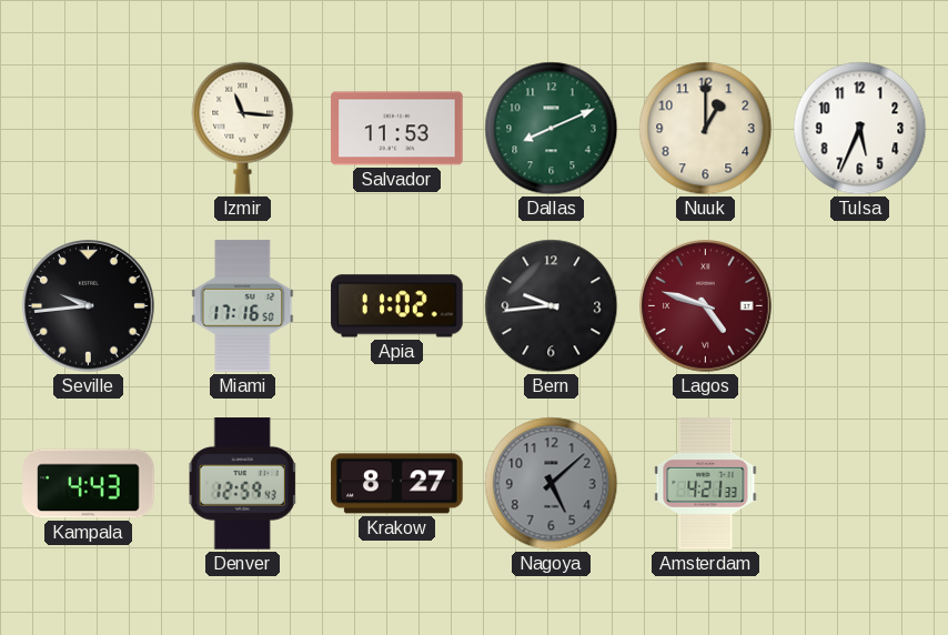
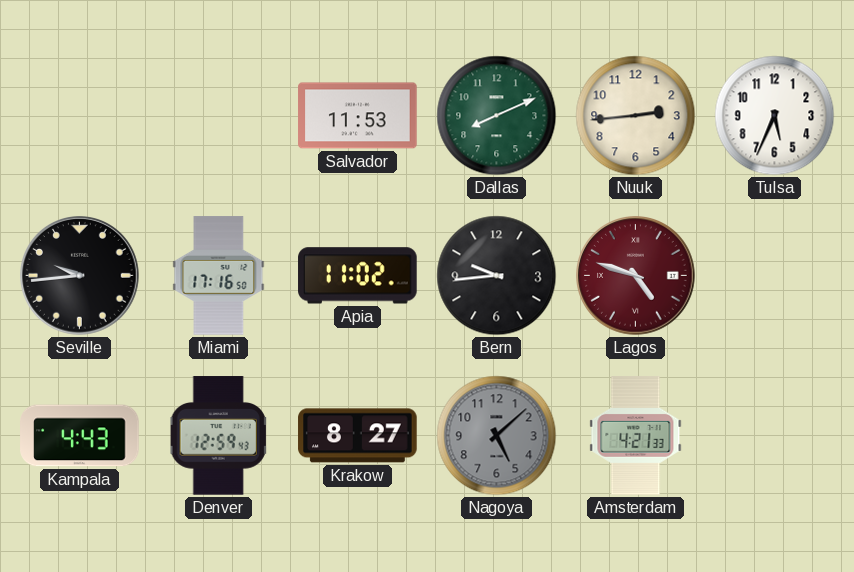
Izmir: 11:16 -> none (243, 128)
Nuuk: 1:00 -> 2:44 (636, 116)
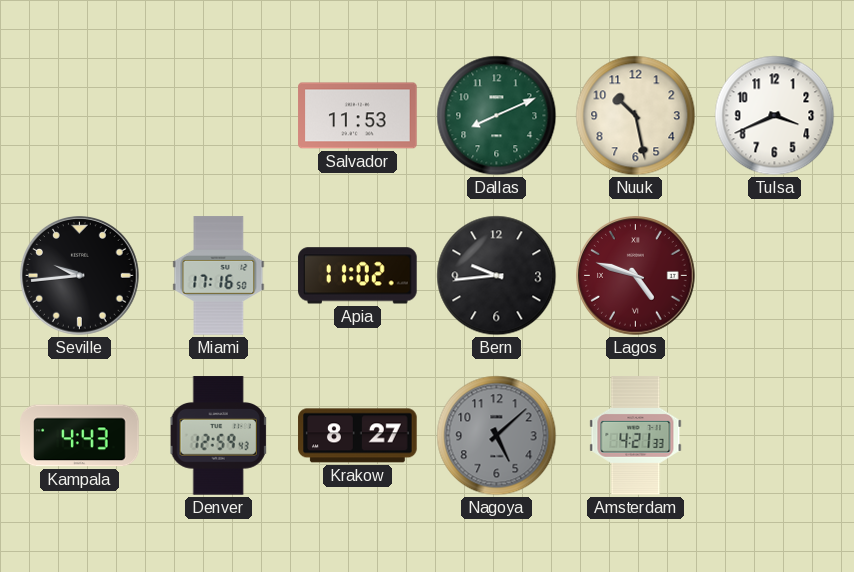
Nuuk: 2:44 -> 10:28 (636, 116)
Tulsa: 5:34 -> 3:41 (775, 116)
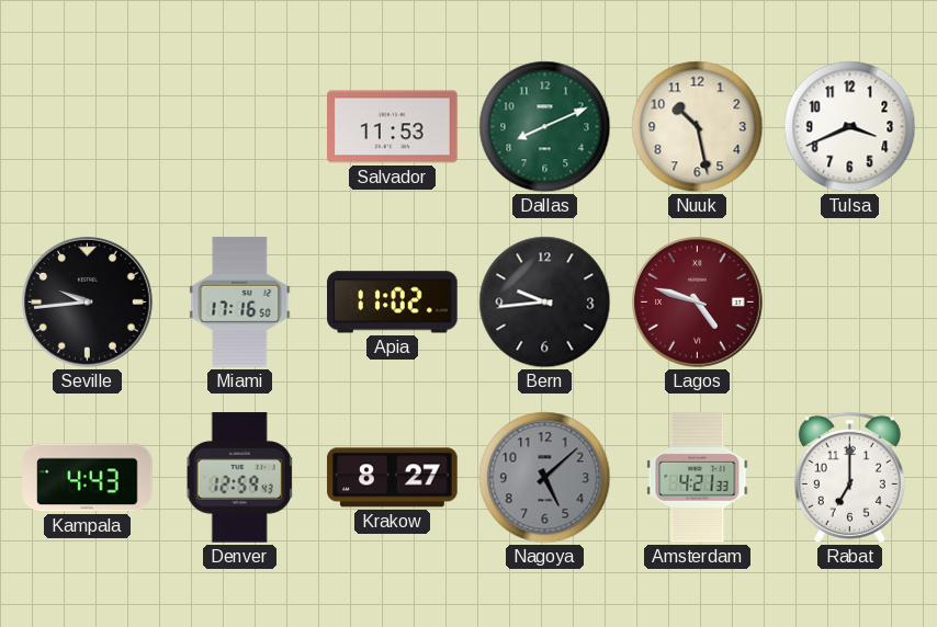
Rabat: none -> 7:00 (849, 477)
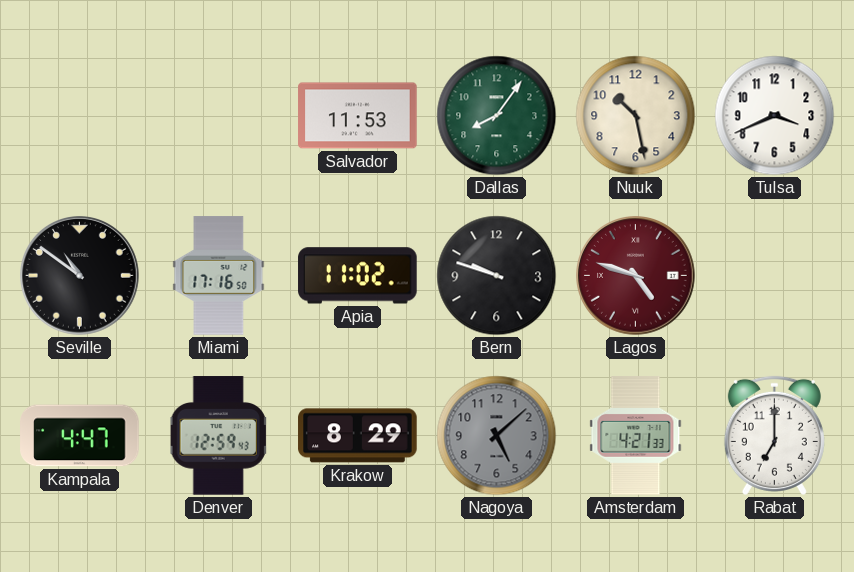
Dallas: 8:11 -> 8:06 (497, 116)
Seville: 9:44 -> 10:51 (80, 276)
Bern: 9:44 -> 9:48 (497, 276)
Kampala: 4:43 -> 4:47 (80, 436)
Krakow: 8:27 -> 8:29 (358, 436)
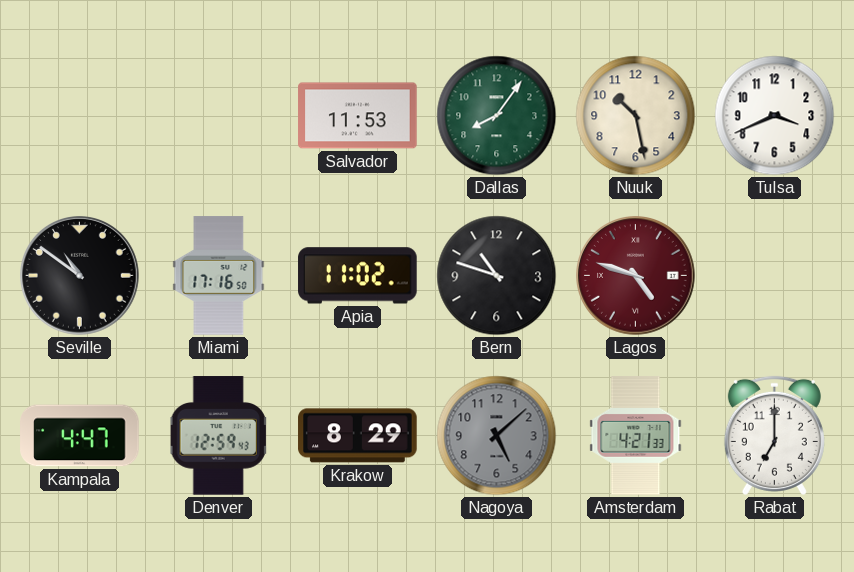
Bern: 9:48 -> 10:48 (497, 276)
